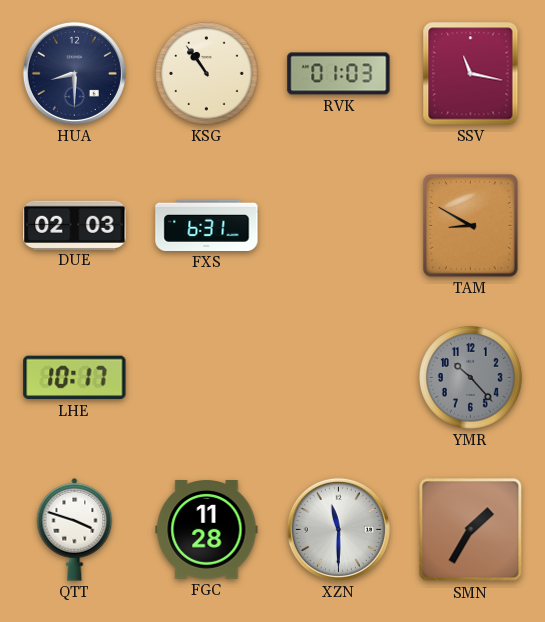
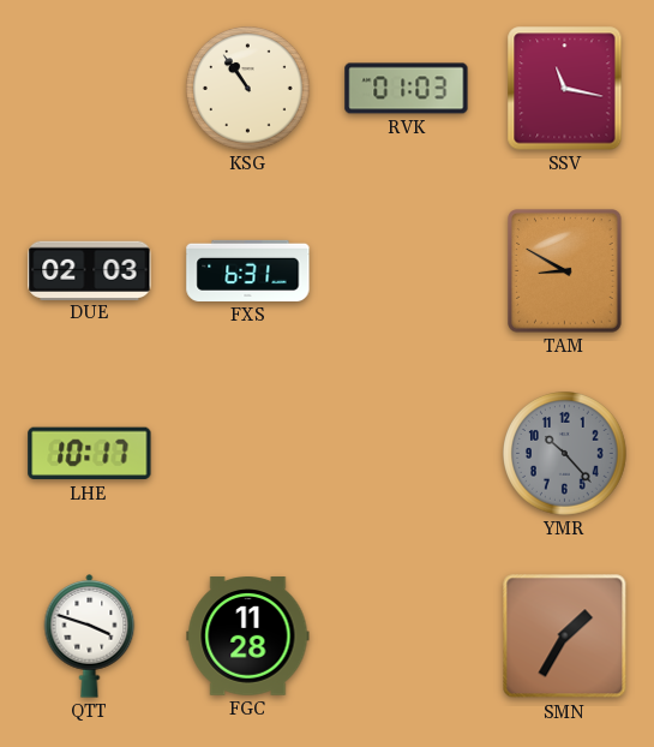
HUA: 8:30 -> none (74, 73)
XZN: 11:30 -> none (338, 529)
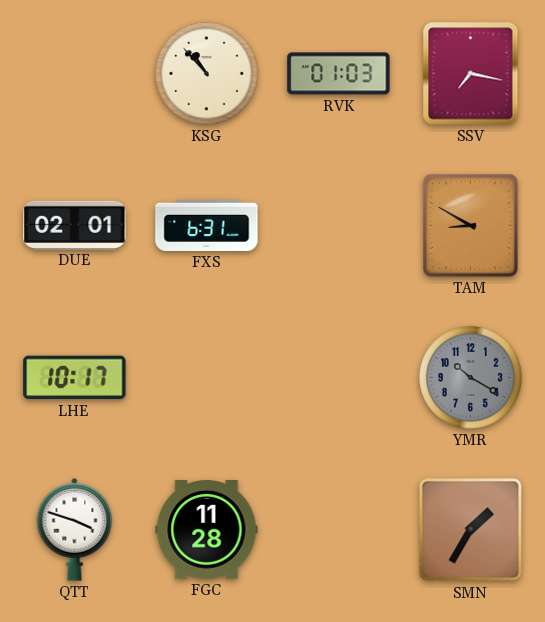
KSG: 10:54 -> 10:53 (207, 74)
SSV: 11:17 -> 7:17 (471, 74)
DUE: 02:03 -> 02:01 (75, 225)
YMR: 10:23 -> 10:20 (471, 378)
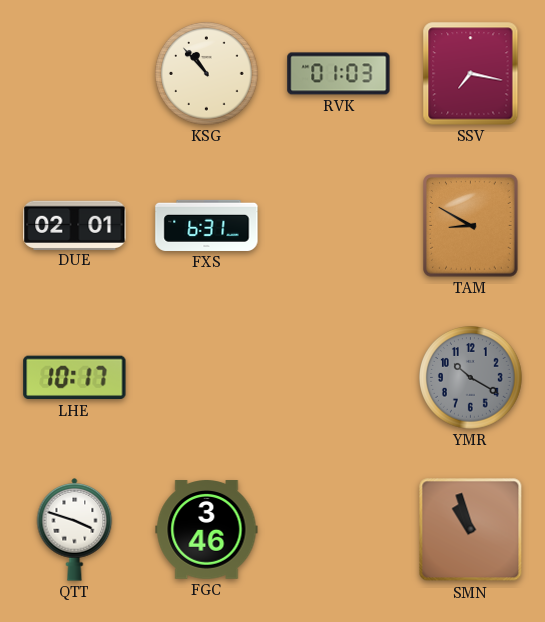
FGC: 11:28 -> 3:46 (207, 530)
SMN: 1:35 -> 10:57 (471, 530)
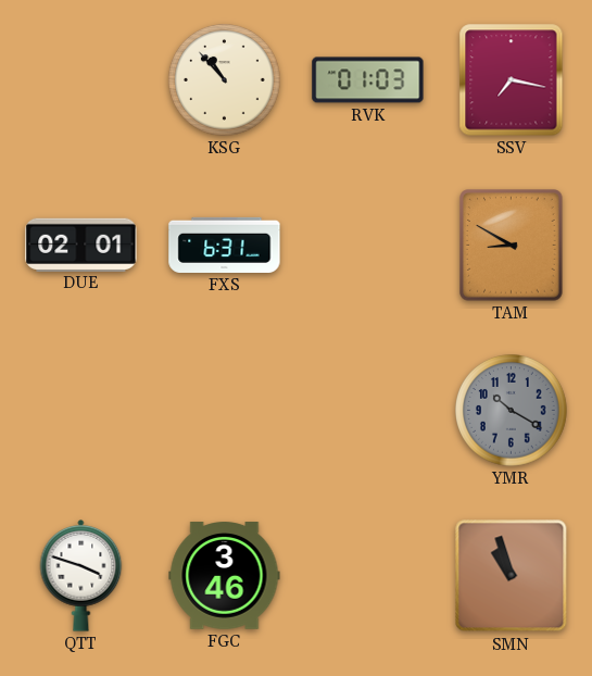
LHE: 10:17 -> none (75, 378)
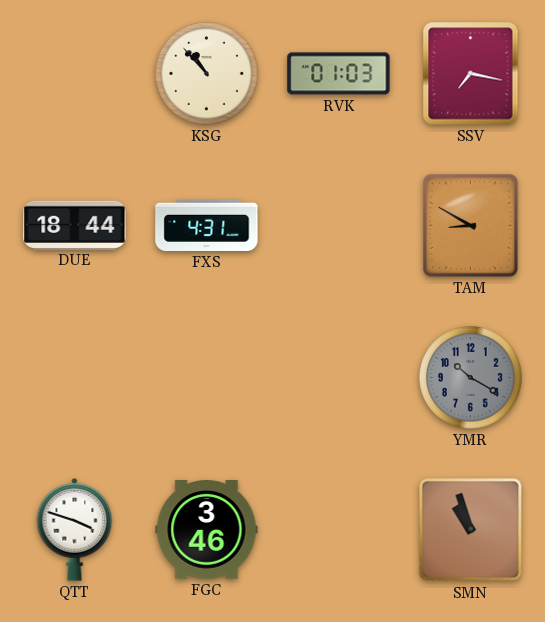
DUE: 02:01 -> 18:44 (75, 225)
FXS: 6:31 -> 4:31 (207, 225)
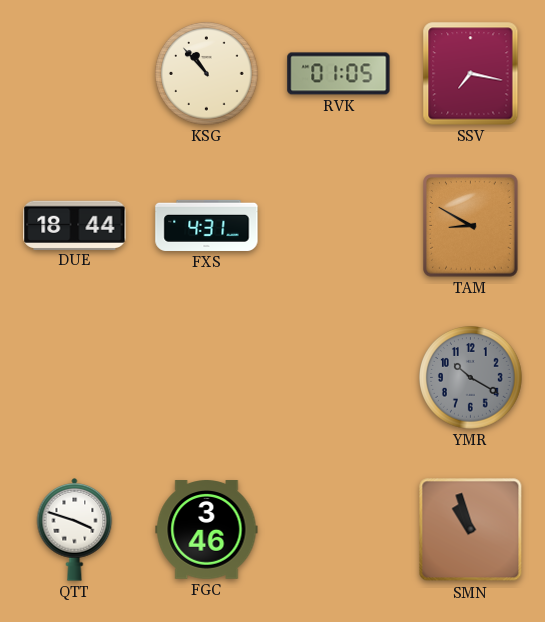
RVK: 01:03 -> 01:05 (339, 74)
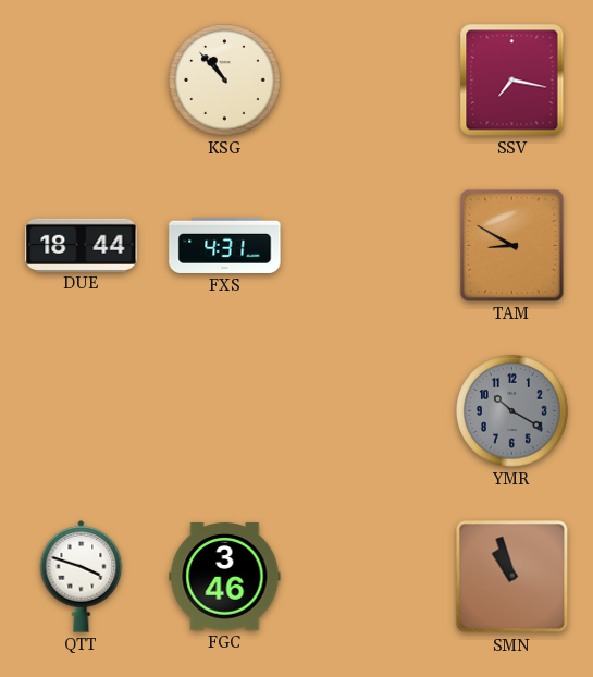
RVK: 01:05 -> none (339, 74)
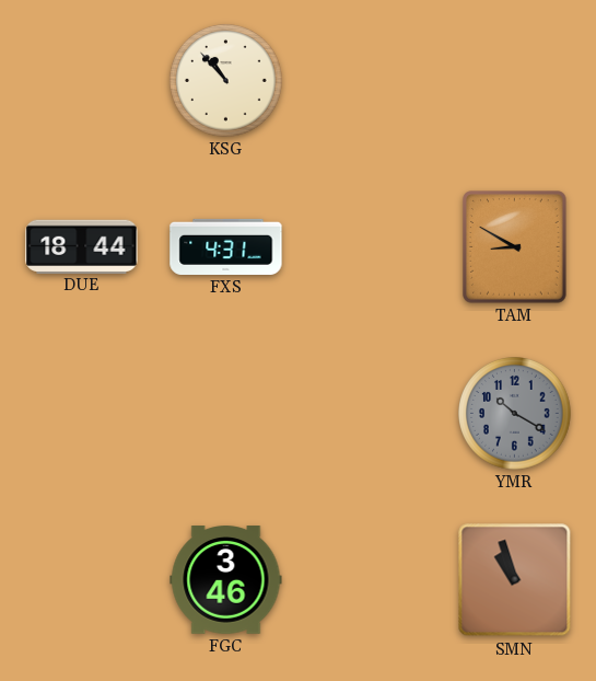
SSV: 7:17 -> none (512, 81)
QTT: 3:48 -> none (82, 577)
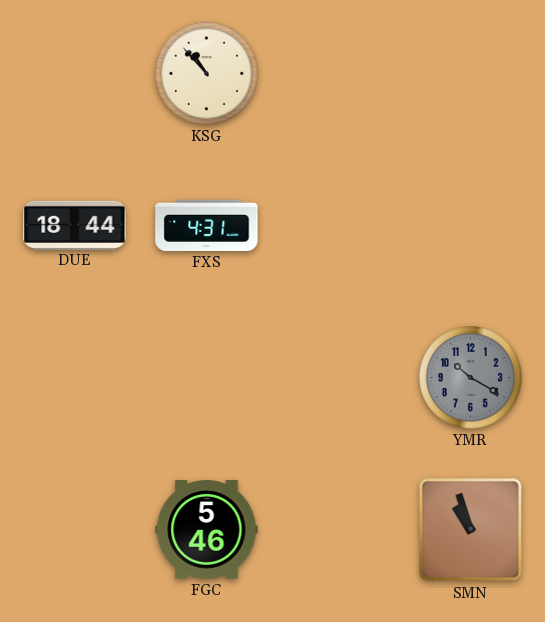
TAM: 8:50 -> none (515, 247)
FGC: 3:46 -> 5:46 (207, 530)
